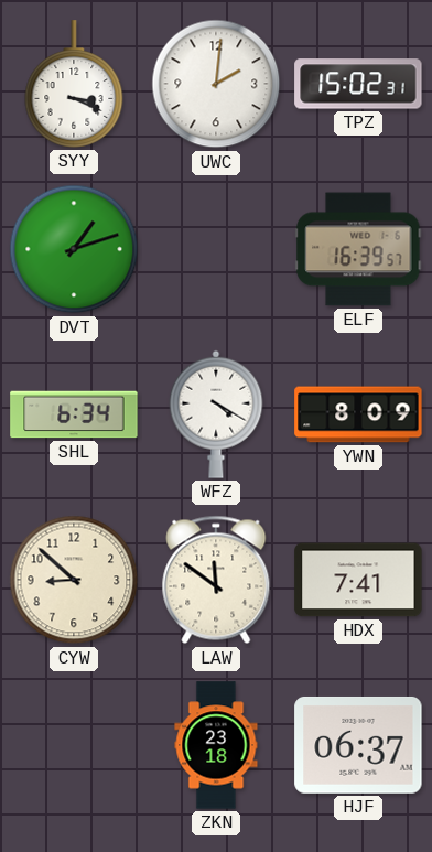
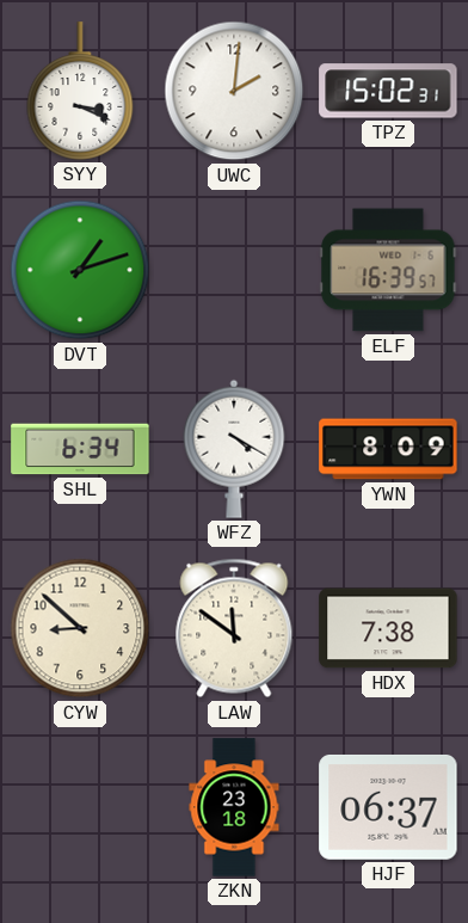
HDX: 7:41 -> 7:38 (388, 628)
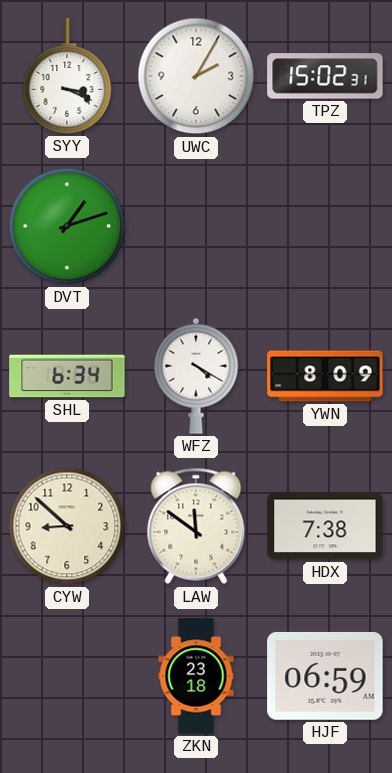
UWC: 2:01 -> 2:05 (196, 76)
ELF: 16:39 -> none (388, 270)
HJF: 06:37 -> 06:59 (325, 676)
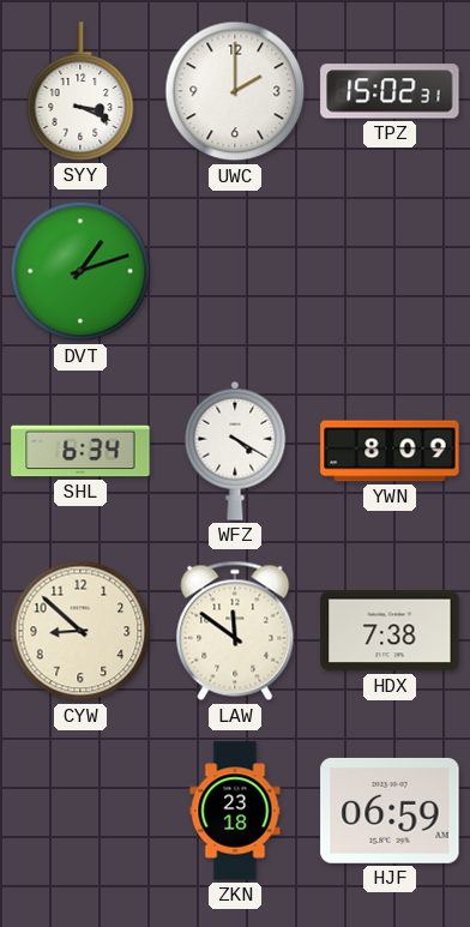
UWC: 2:05 -> 2:00 (235, 91)
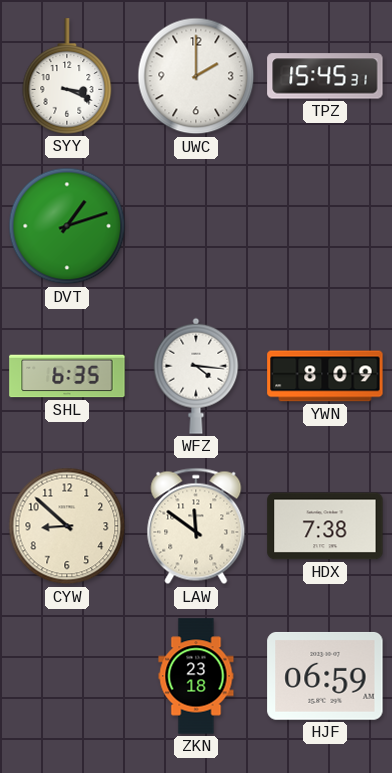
TPZ: 15:02 -> 15:45 (325, 76)
SHL: 6:34 -> 6:35 (67, 376)
WFZ: 4:20 -> 4:16 (196, 376)
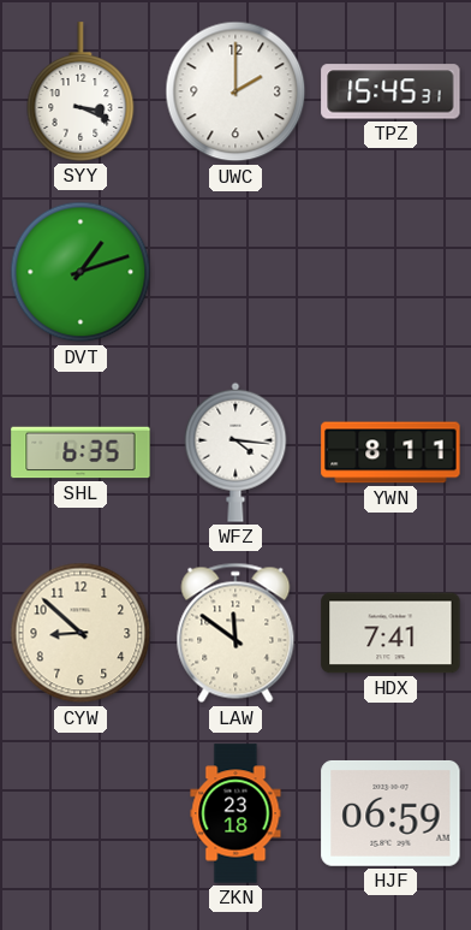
YWN: 8:09 -> 8:11 (390, 452)
HDX: 7:38 -> 7:41 (390, 633)
